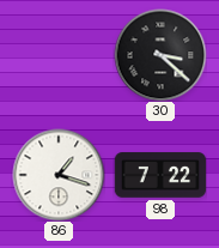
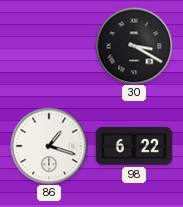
30: 3:22 -> 3:20 (134, 46)
98: 7:22 -> 6:22 (134, 146)
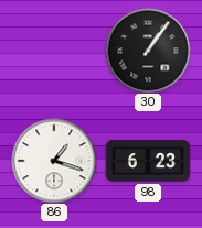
30: 3:20 -> 1:06 (148, 51)
98: 6:22 -> 6:23 (148, 161)
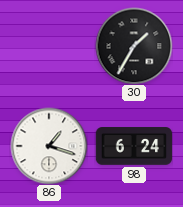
30: 1:06 -> 1:35 (134, 46)
98: 6:23 -> 6:24 (134, 146)
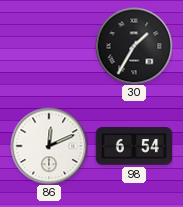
86: 1:18 -> 12:11 (49, 146)
98: 6:24 -> 6:54 (134, 146)
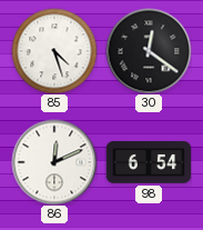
85: none -> 4:27 (54, 51)
30: 1:35 -> 12:21 (149, 51)
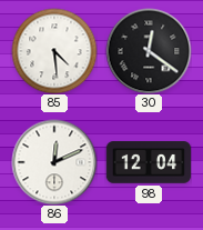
85: 4:27 -> 4:29 (54, 51)
98: 6:54 -> 12:04 (149, 162)
